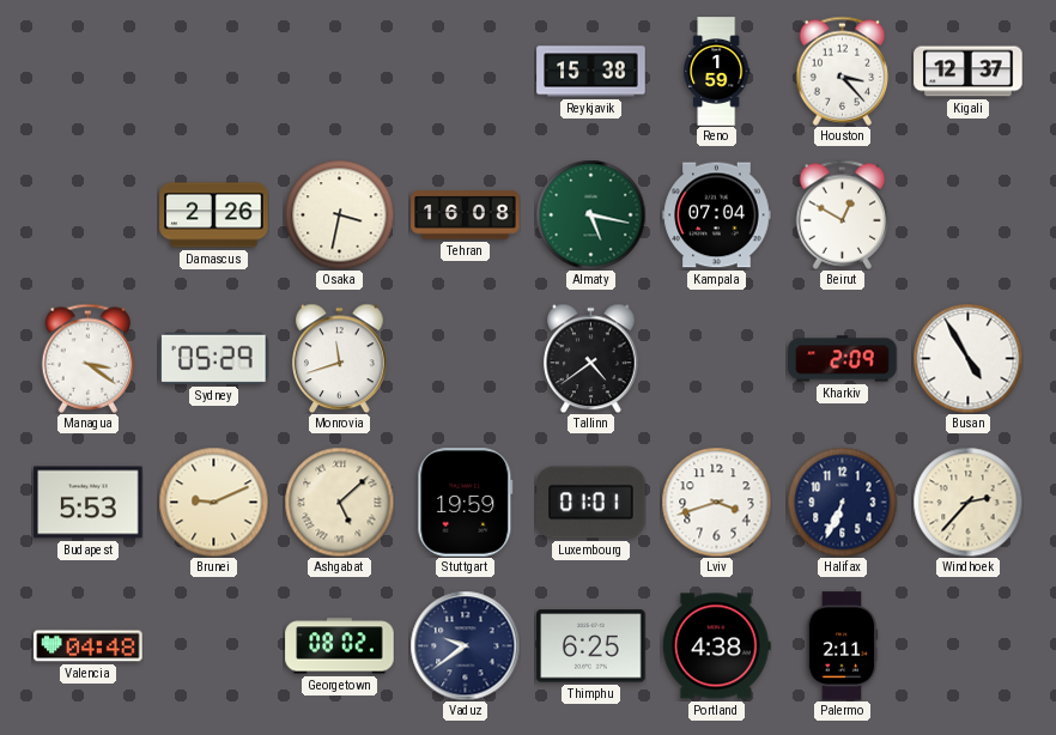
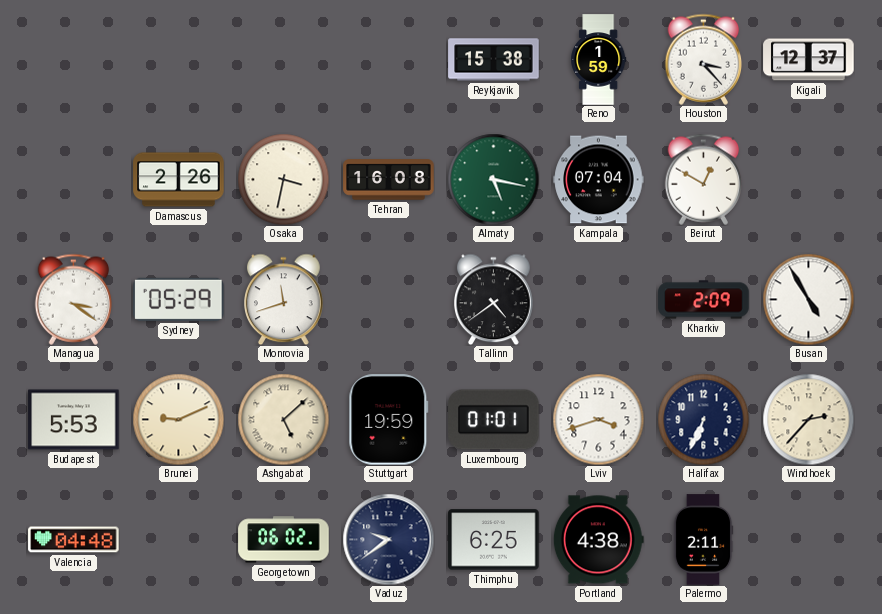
Georgetown: 08:02 -> 06:02 (284, 540)
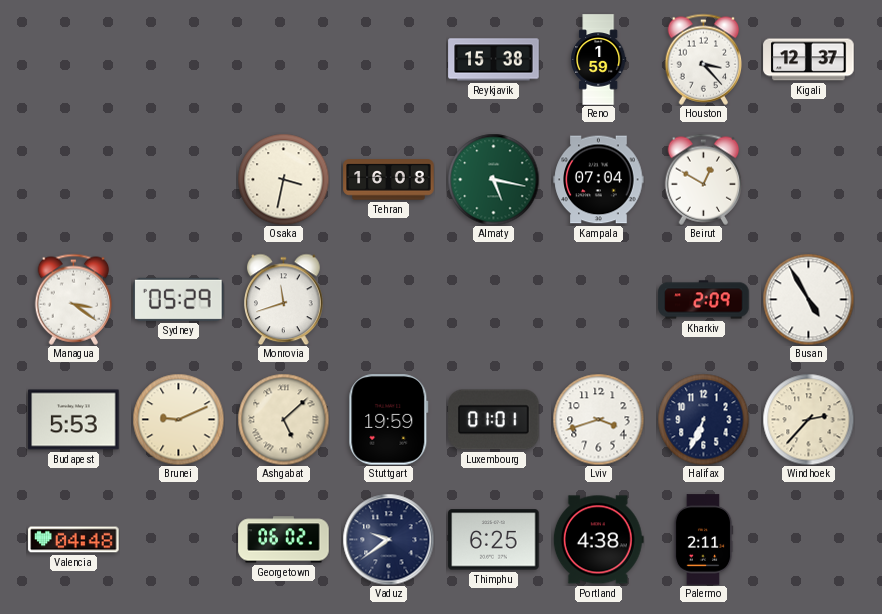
Damascus: 2:26 -> none (179, 180)
Tallinn: 4:39 -> none (494, 299)
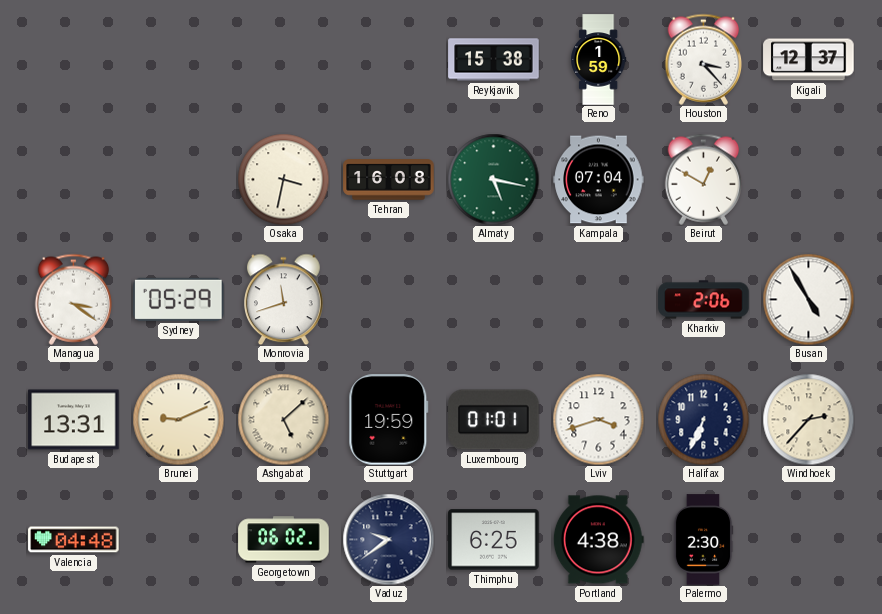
Kharkiv: 2:09 -> 2:06 (704, 300)
Budapest: 5:53 -> 13:31 (74, 420)
Palermo: 2:11 -> 2:30 (703, 540)
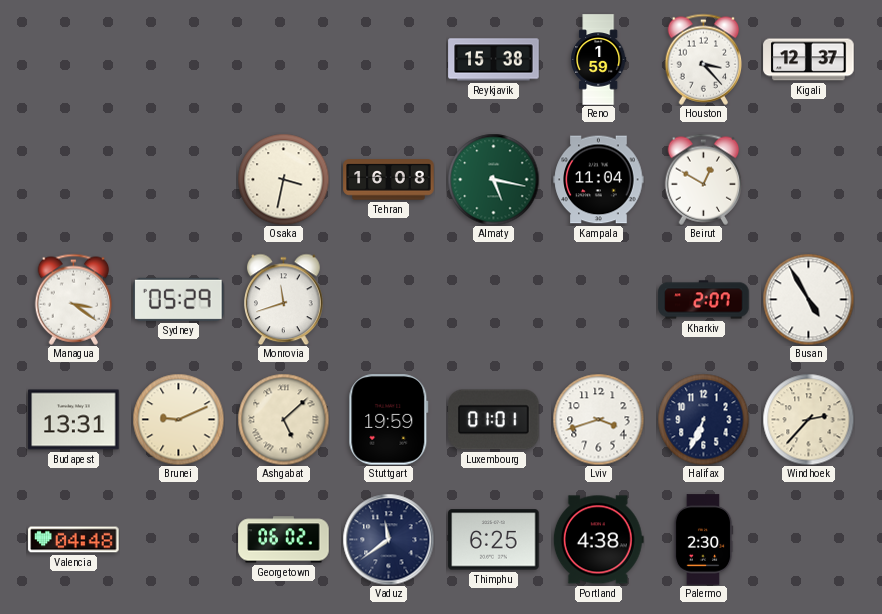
Kampala: 07:04 -> 11:04 (599, 180)
Kharkiv: 2:06 -> 2:07 (704, 300)
Vaduz: 9:39 -> 11:39 (388, 539)
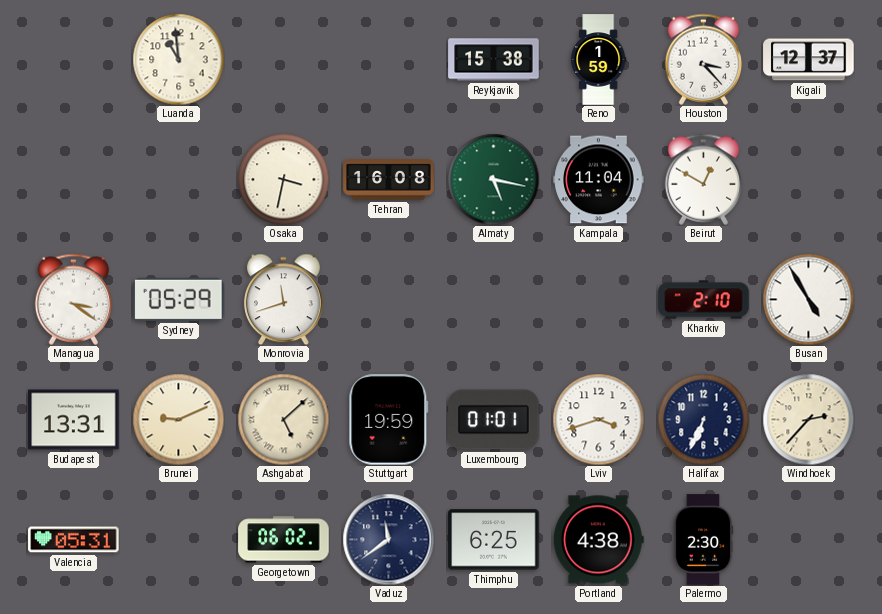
Luanda: none -> 10:59 (178, 59)
Kharkiv: 2:07 -> 2:10 (704, 300)
Valencia: 04:48 -> 05:31 (74, 540)
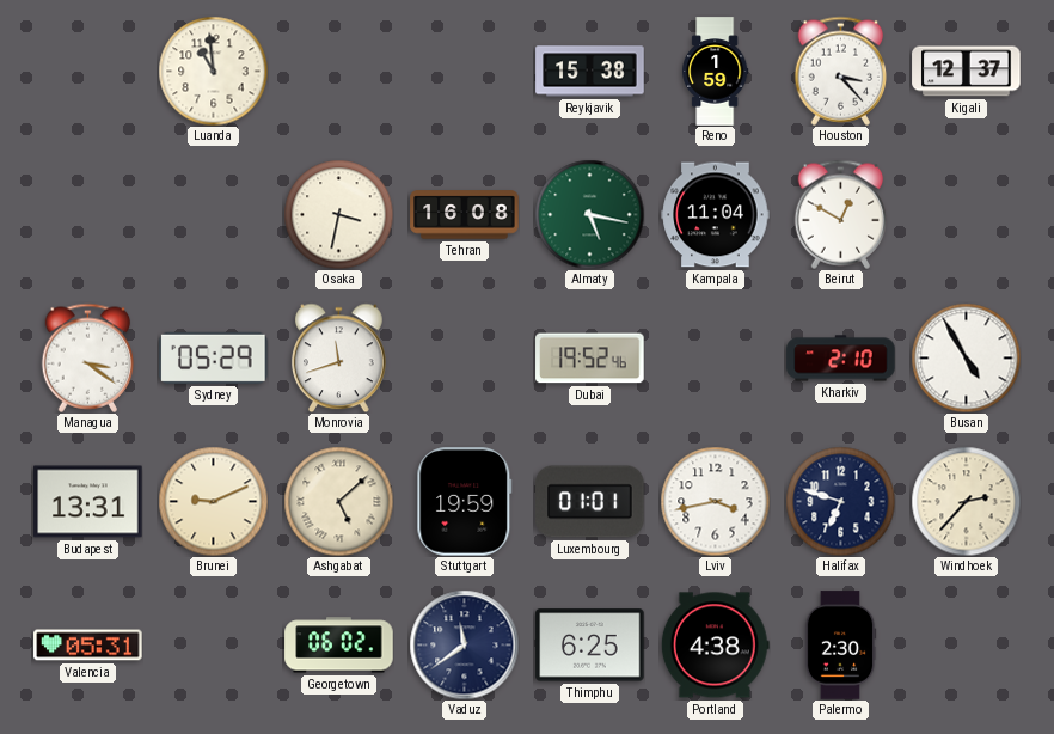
Dubai: none -> 19:52 (590, 359)
Lviv: 3:42 -> 3:43 (715, 501)
Halifax: 6:34 -> 6:48 (840, 501)
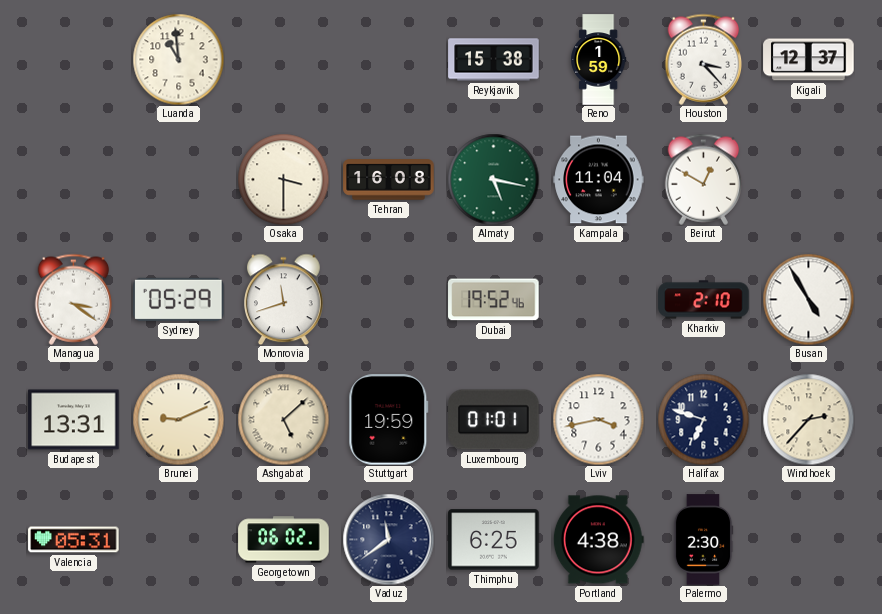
Osaka: 3:32 -> 3:30 (283, 179)
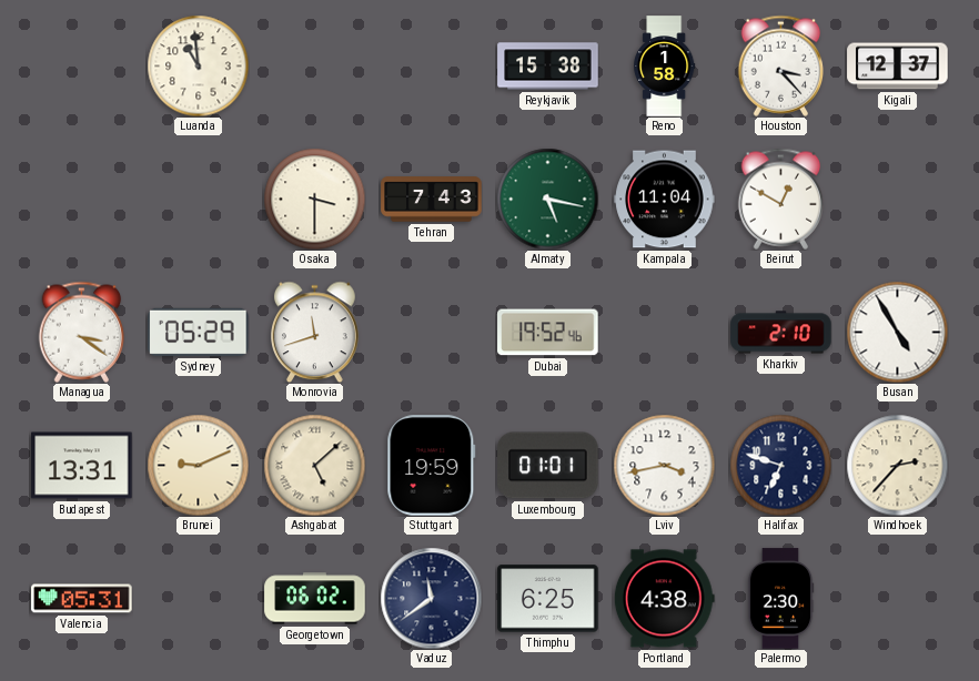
Reno: 1:59 -> 1:58 (665, 67)
Tehran: 16:08 -> 7:43 (432, 200)
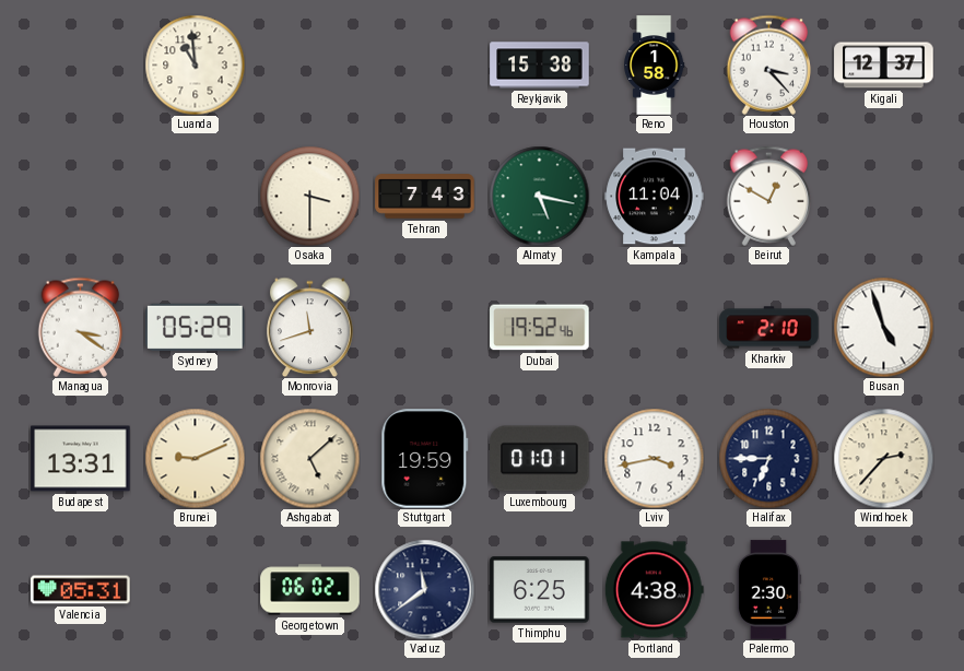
Busan: 4:55 -> 4:57 (883, 327)
Halifax: 6:48 -> 6:45 (768, 458)
